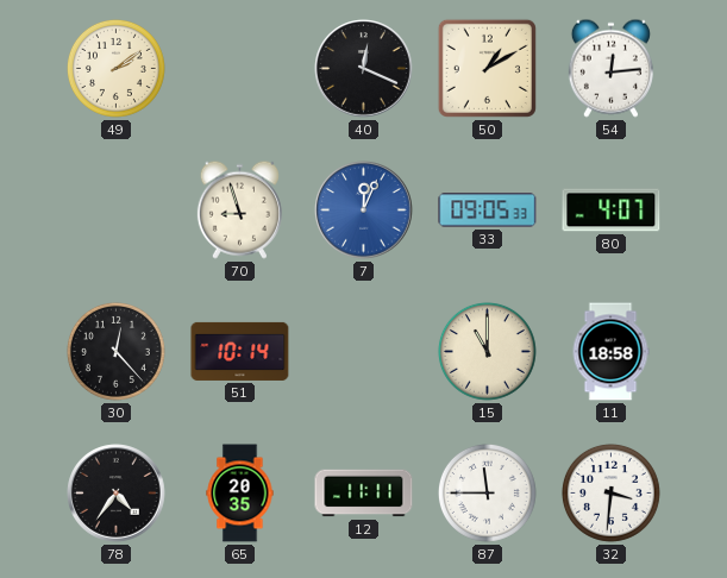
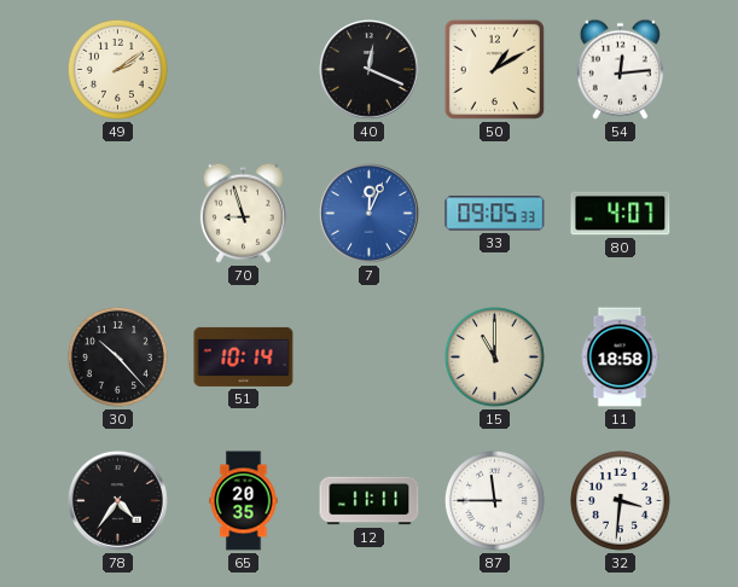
30: 12:23 -> 10:23 (117, 356)
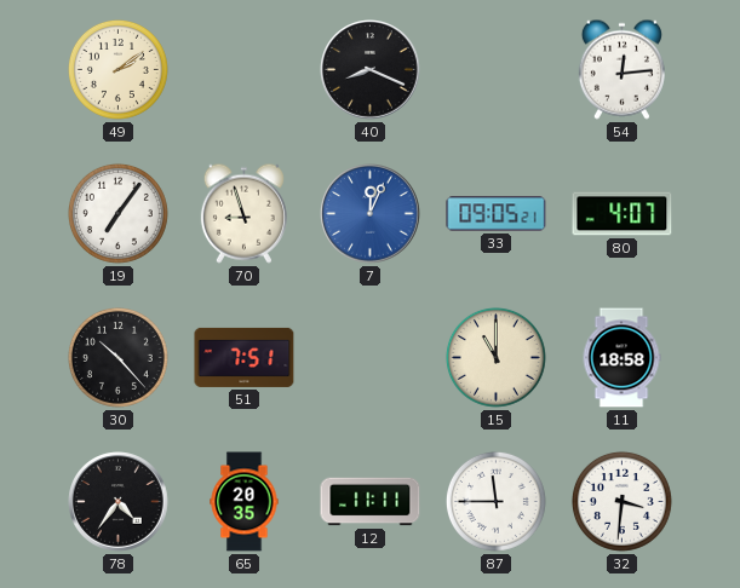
40: 12:19 -> 8:19 (371, 70)
50: 1:10 -> none (494, 69)
19: none -> 7:06 (117, 213)
33: 09:05:33 -> 09:05:21 (497, 214)
51: 10:14 -> 7:51 (245, 357)
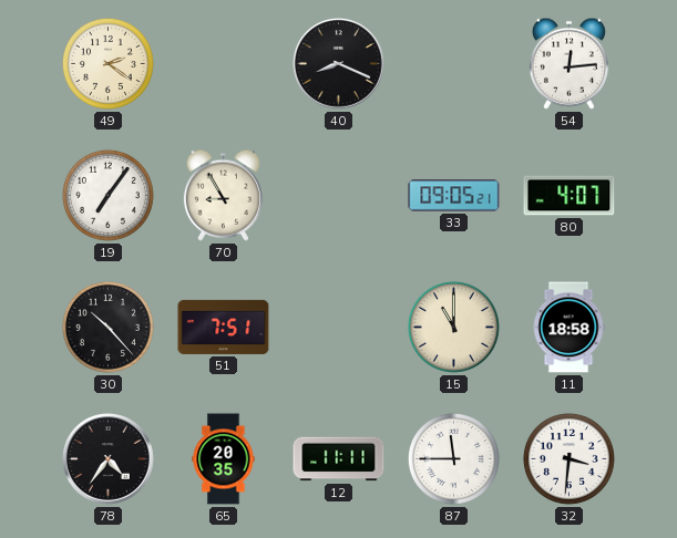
49: 2:09 -> 2:21 (107, 63)
70: 8:57 -> 8:55 (223, 195)
7: 12:04 -> none (371, 214)
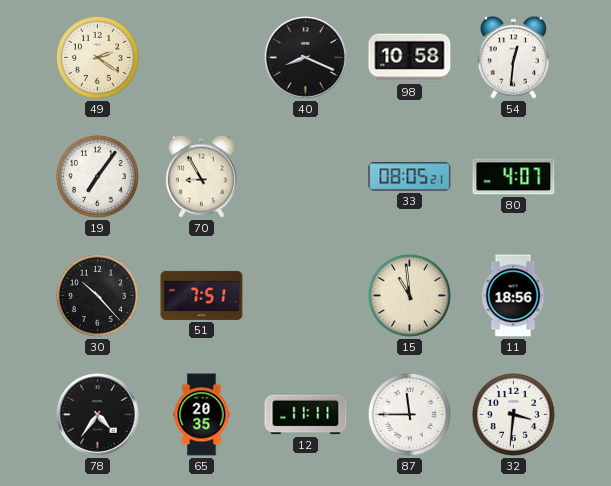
98: none -> 10:58 (410, 58)
54: 12:14 -> 12:31 (513, 57)
33: 09:05 -> 08:05 (410, 177)
15: 11:00 -> 10:59 (409, 295)
11: 18:58 -> 18:56 (513, 296)
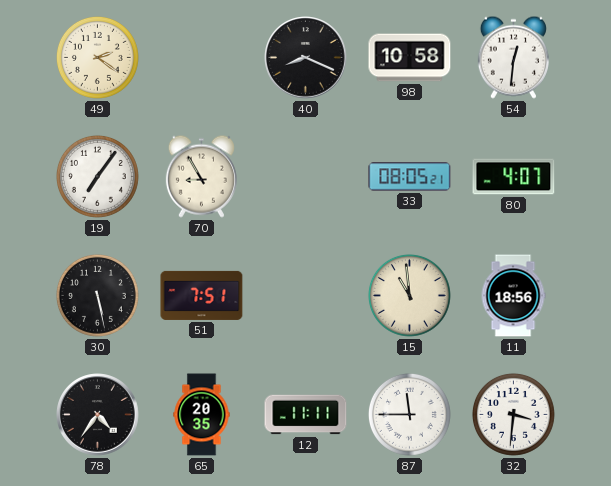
30: 10:23 -> 5:28 (97, 295)
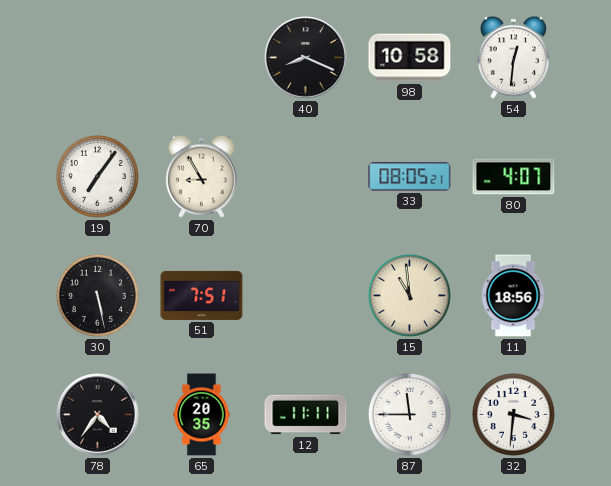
49: 2:21 -> none (97, 57)
